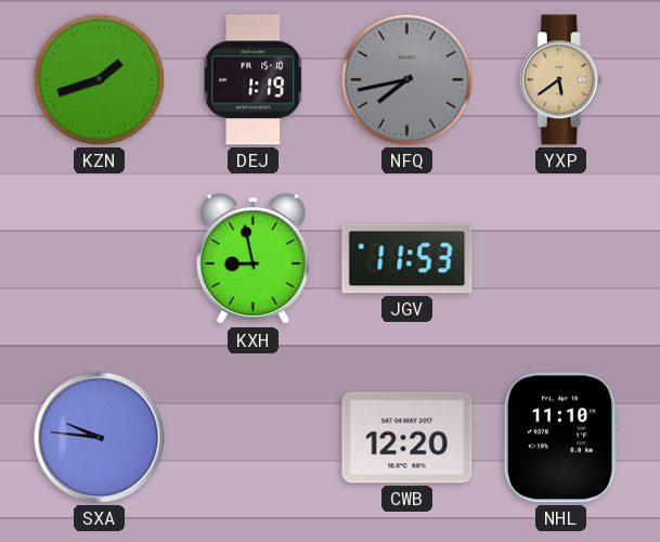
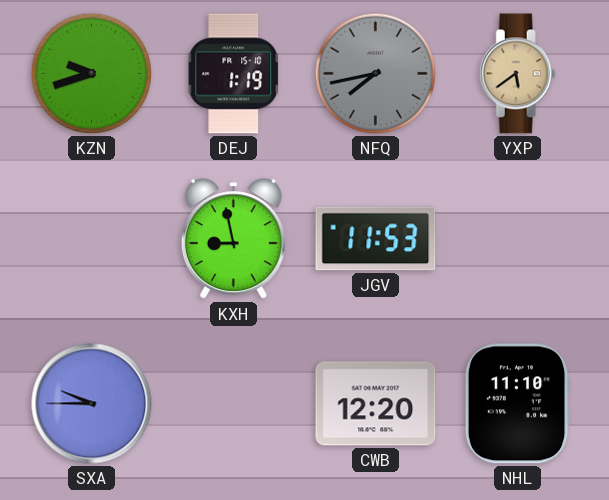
KZN: 1:42 -> 9:42 (91, 73)
SXA: 9:46 -> 9:45 (92, 404)
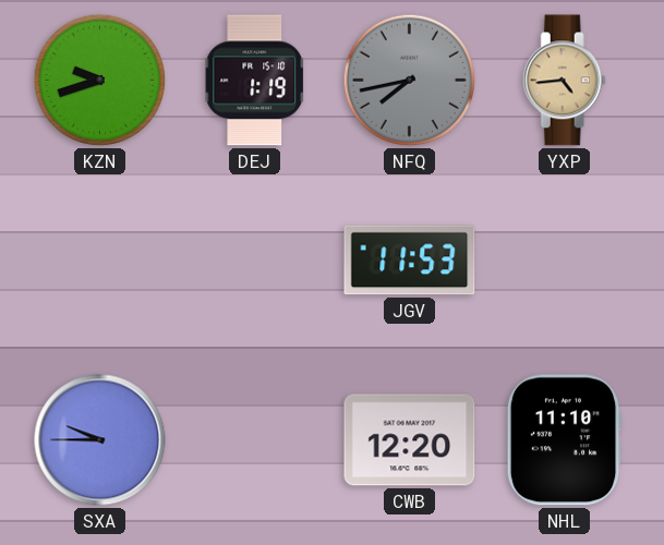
YXP: 5:39 -> 4:44 (564, 81)
KXH: 8:58 -> none (233, 239)
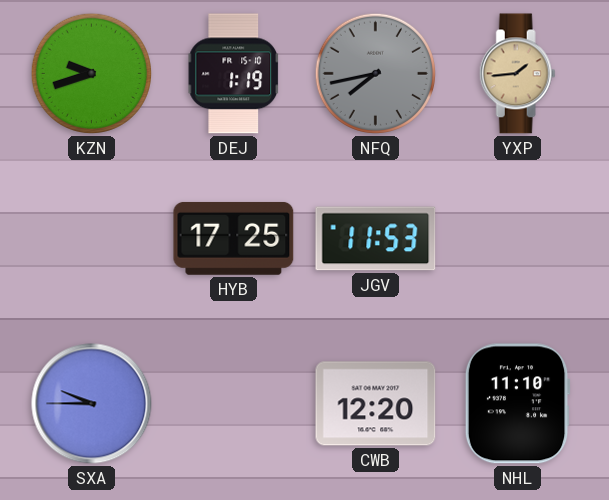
YXP: 4:44 -> 1:44 (517, 74)
HYB: none -> 17:25 (234, 238)
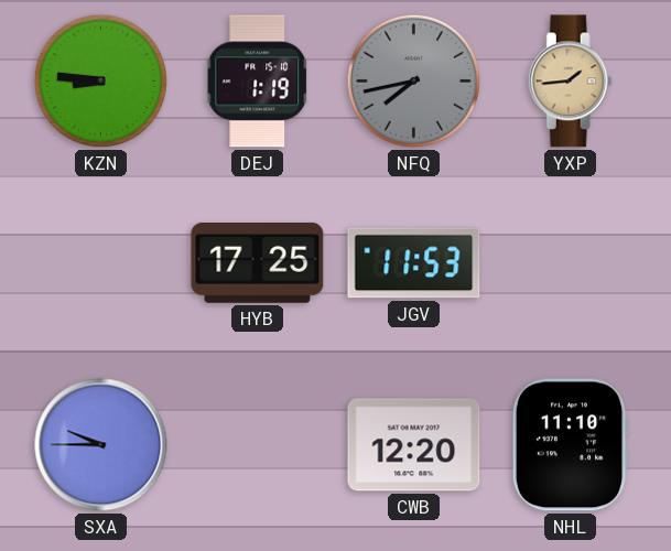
KZN: 9:42 -> 8:46 (100, 80)
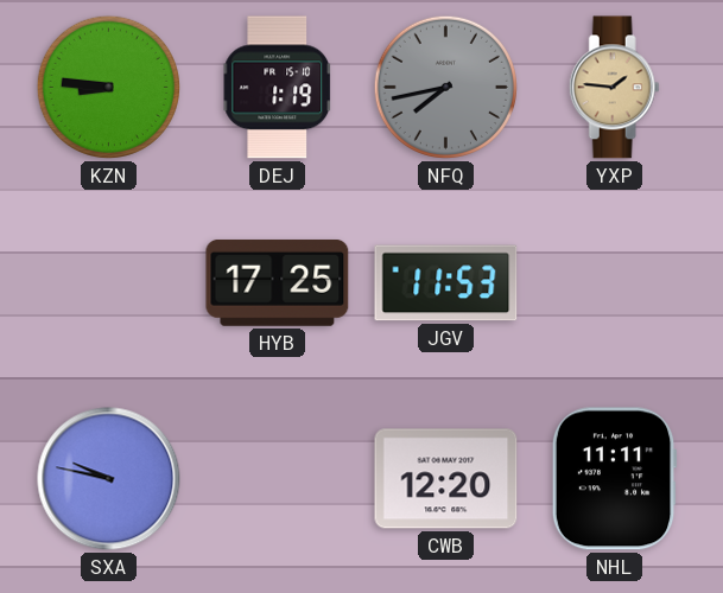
YXP: 1:44 -> 1:46 (614, 88)
SXA: 9:45 -> 9:47 (109, 479)
NHL: 11:10 -> 11:11 (614, 479)
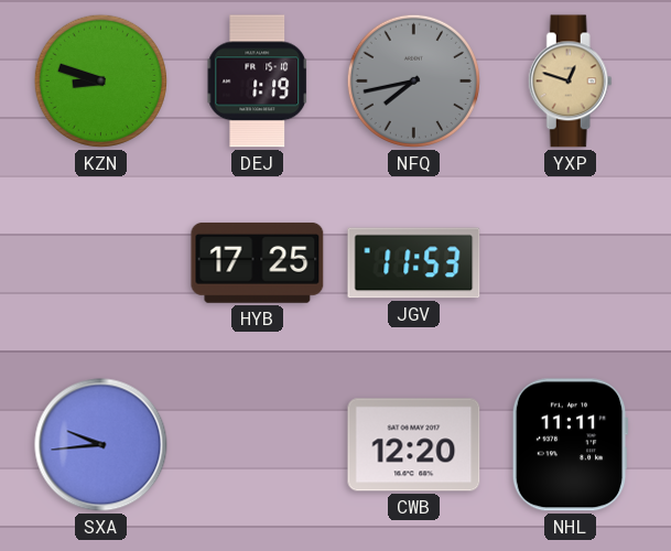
KZN: 8:46 -> 8:48 (100, 80)
YXP: 1:46 -> 12:48 (570, 82)
SXA: 9:47 -> 9:44 (101, 445)
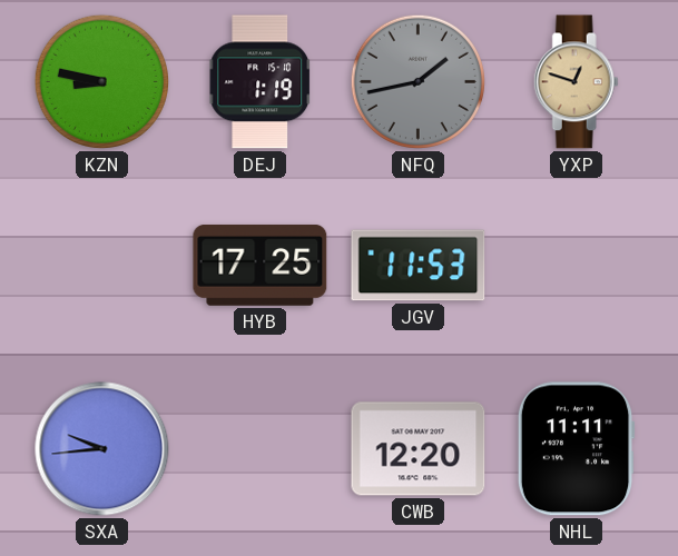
KZN: 8:48 -> 8:47 (101, 81)
NFQ: 7:43 -> 1:43 (417, 81)
